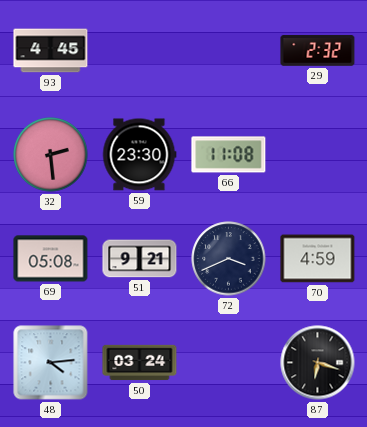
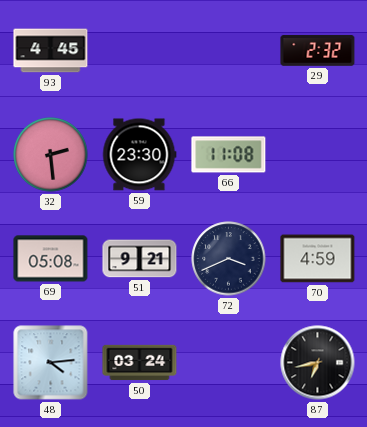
87: 6:18 -> 6:43 (318, 363)
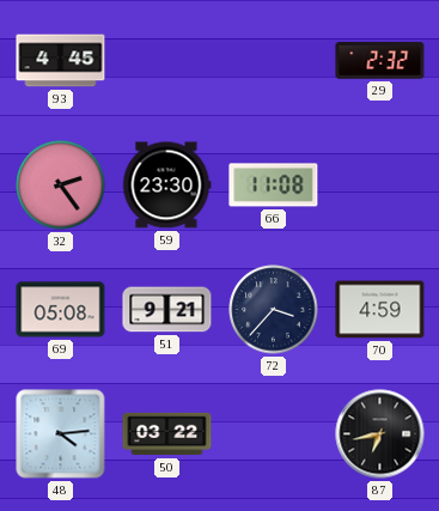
32: 2:29 -> 2:24 (61, 185)
72: 3:41 -> 3:37 (274, 310)
50: 03:24 -> 03:22 (167, 434)
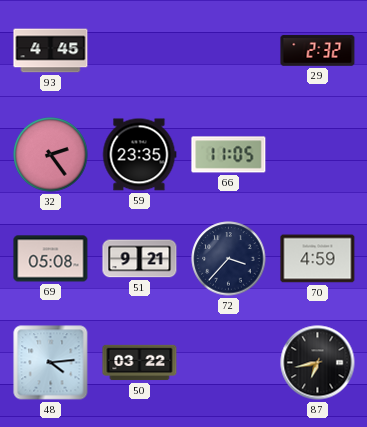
59: 23:30 -> 23:35 (139, 155)
66: 11:08 -> 11:05 (229, 155)
